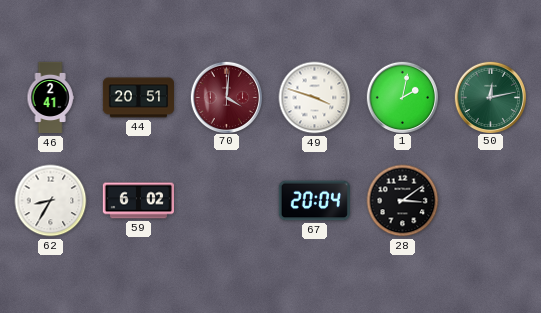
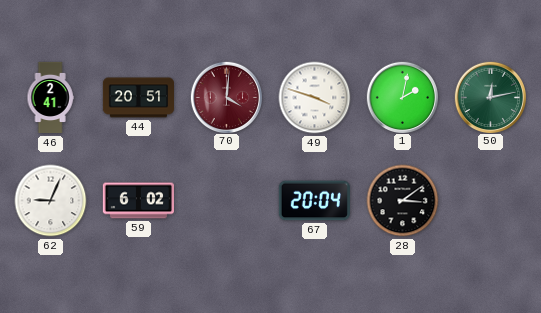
62: 8:35 -> 9:04 (51, 201)
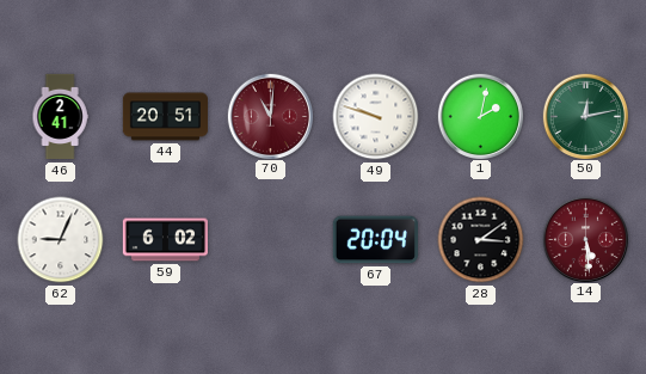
70: 4:01 -> 11:01 (270, 116)
49: 3:48 -> 9:48 (376, 117)
14: none -> 5:29 (585, 239)
